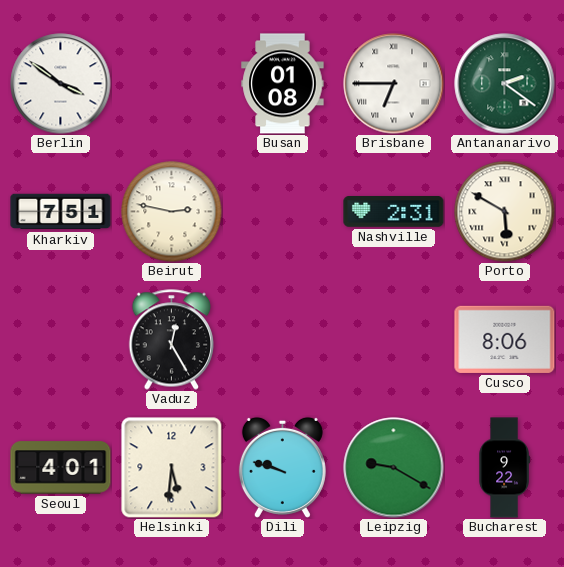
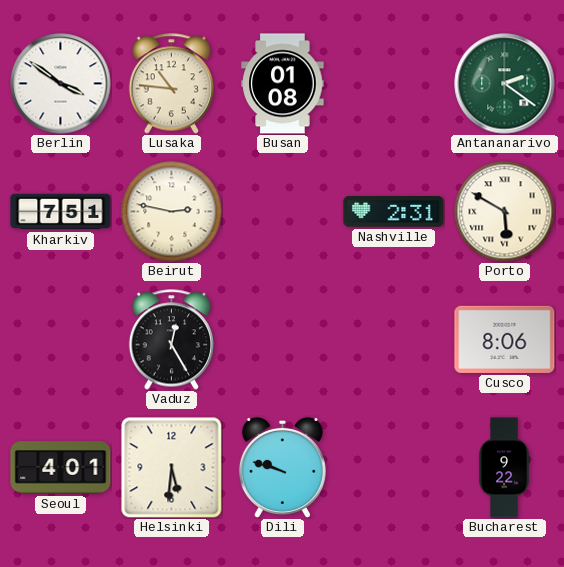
Lusaka: none -> 10:46 (171, 84)
Brisbane: 6:45 -> none (394, 84)
Leipzig: 9:20 -> none (394, 468)
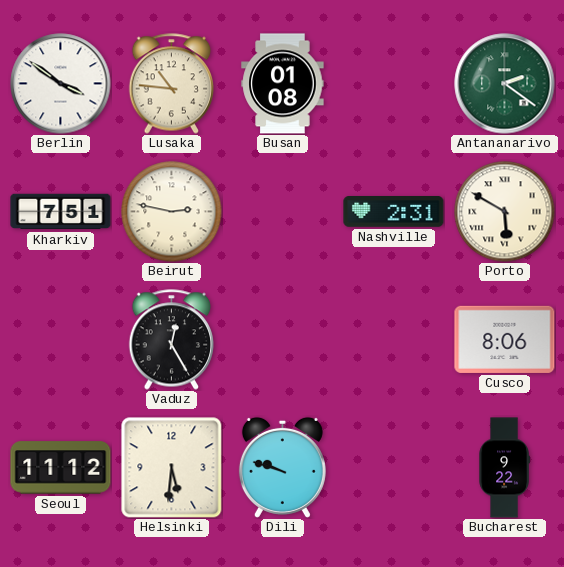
Seoul: 4:01 -> 11:12 (61, 468)
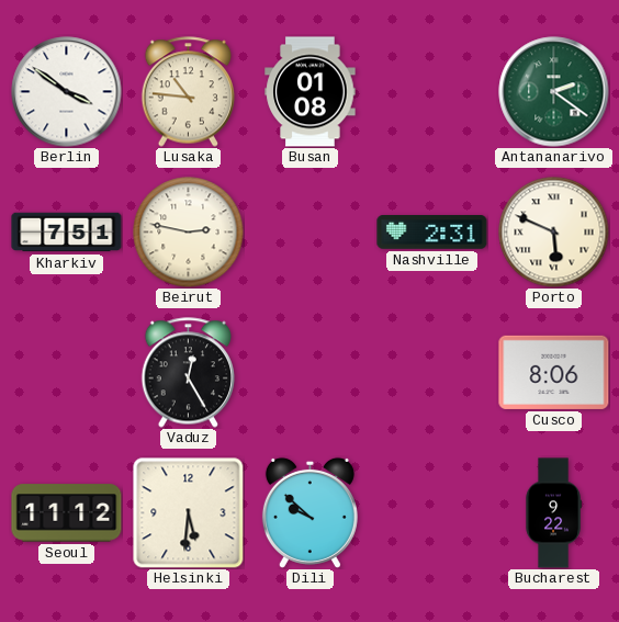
Porto: 5:50 -> 5:49 (554, 233)
Dili: 9:48 -> 9:52 (309, 512)
